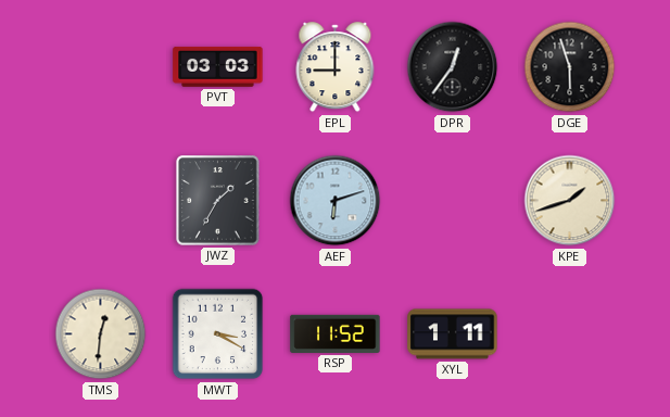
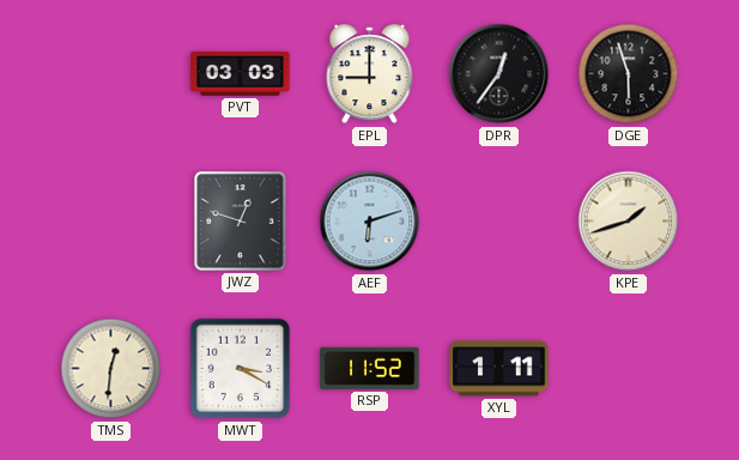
JWZ: 1:35 -> 12:48 (241, 222)
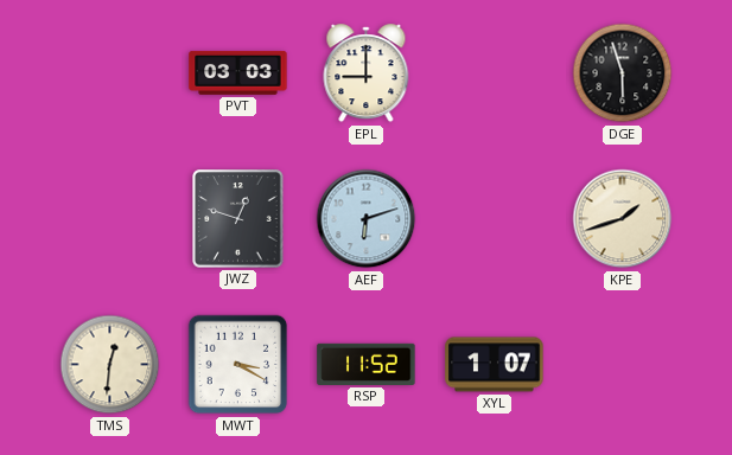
DPR: 12:36 -> none (499, 74)
XYL: 1:11 -> 1:07 (495, 365)
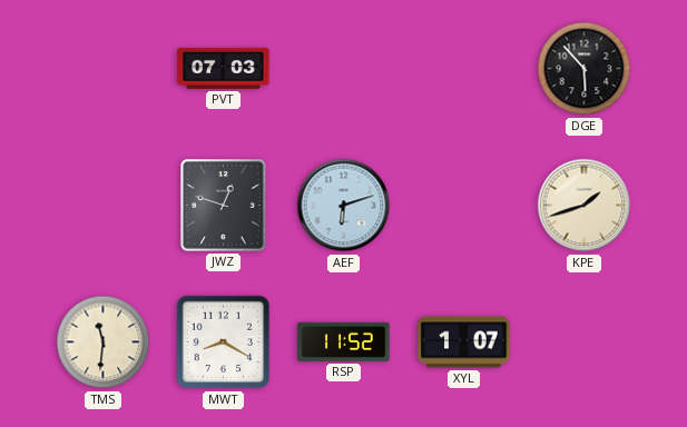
PVT: 03:03 -> 07:03 (224, 68)
EPL: 9:00 -> none (367, 73)
DGE: 5:57 -> 5:53 (585, 69)
TMS: 12:31 -> 11:31 (104, 342)
MWT: 3:20 -> 8:20 (224, 342)
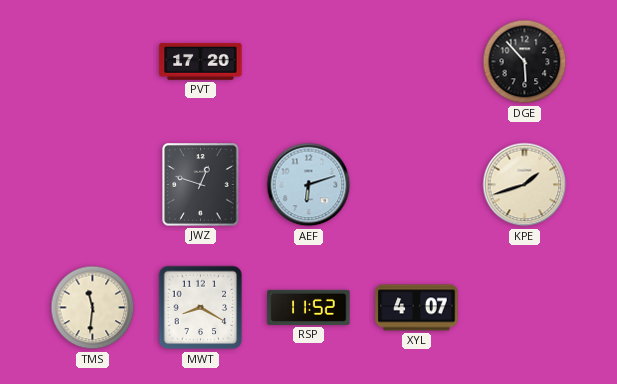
PVT: 07:03 -> 17:20 (201, 61)
XYL: 1:07 -> 4:07 (417, 308)
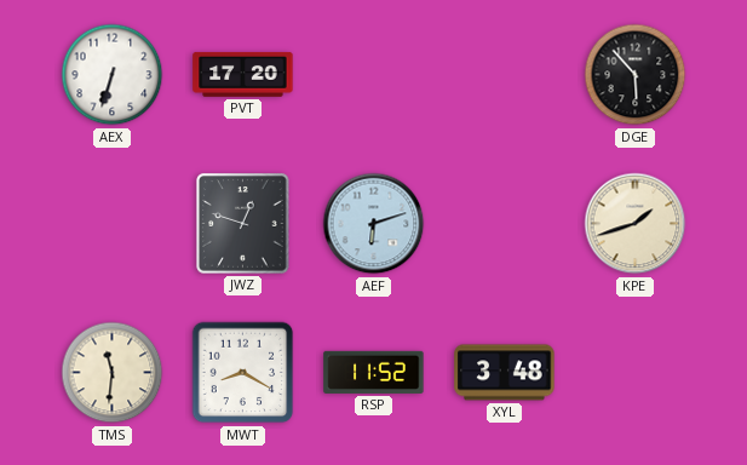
AEX: none -> 6:33 (113, 75)
XYL: 4:07 -> 3:48 (505, 373)
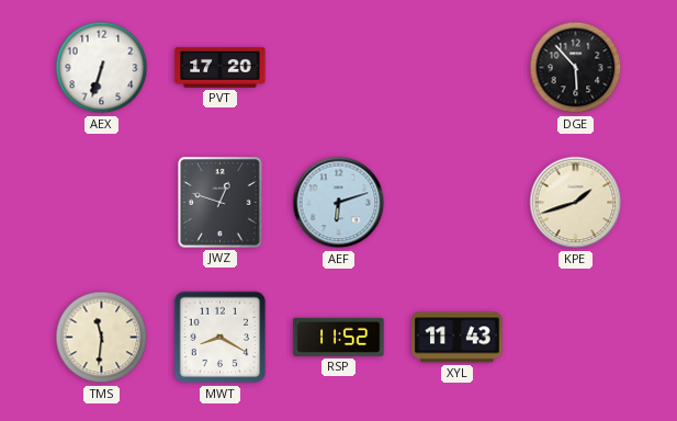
XYL: 3:48 -> 11:43 (458, 338)
